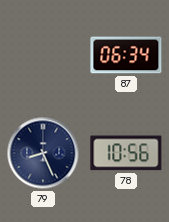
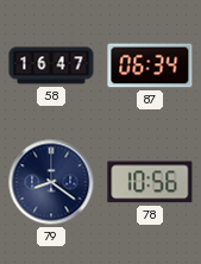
58: none -> 16:47 (51, 65)
79: 8:26 -> 8:21 (51, 182)
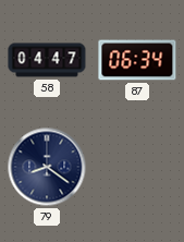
58: 16:47 -> 04:47 (47, 60)
78: 10:56 -> none (150, 182)
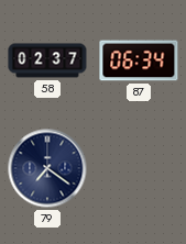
58: 04:47 -> 02:37 (47, 60)
79: 8:21 -> 7:21 (47, 168)
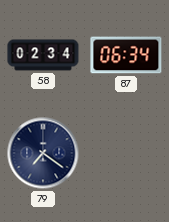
58: 02:37 -> 02:34 (43, 55)
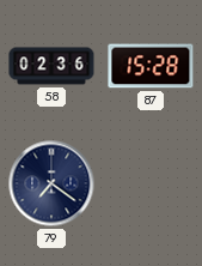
58: 02:34 -> 02:36 (51, 66)
87: 06:34 -> 15:28 (151, 66)
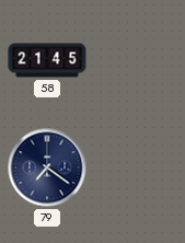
58: 02:36 -> 21:45 (47, 60)
87: 15:28 -> none (151, 66)
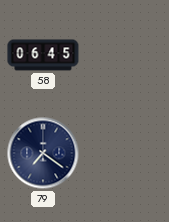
58: 21:45 -> 06:45 (43, 55)
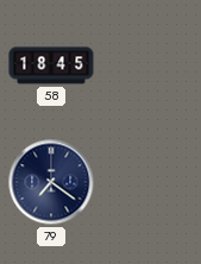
58: 06:45 -> 18:45 (51, 65)
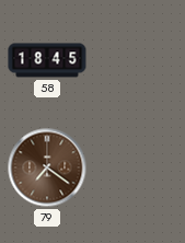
79 dial: navy -> brown (47, 167)
